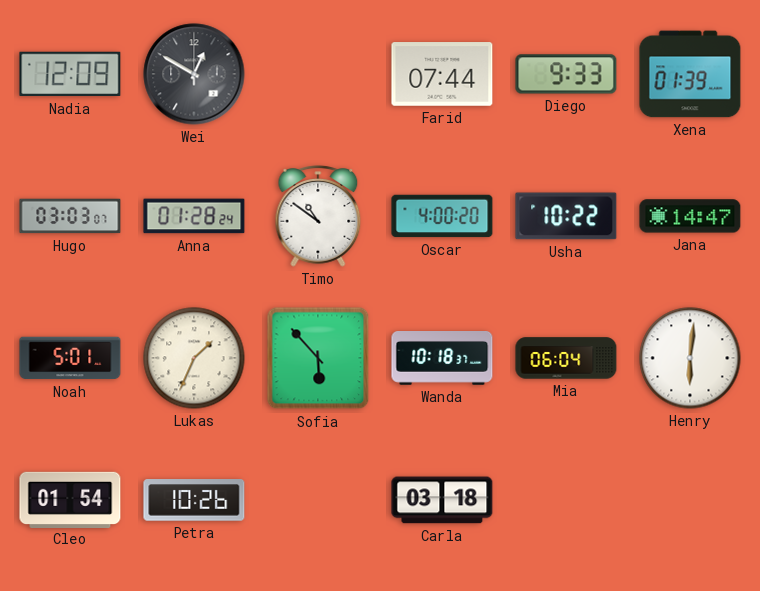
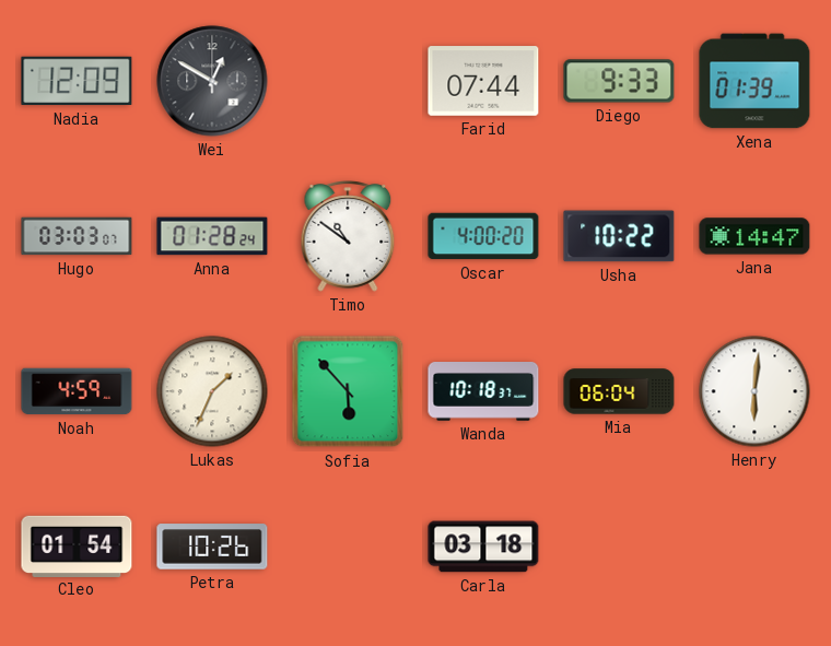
Noah: 5:01 -> 4:59 (77, 391)
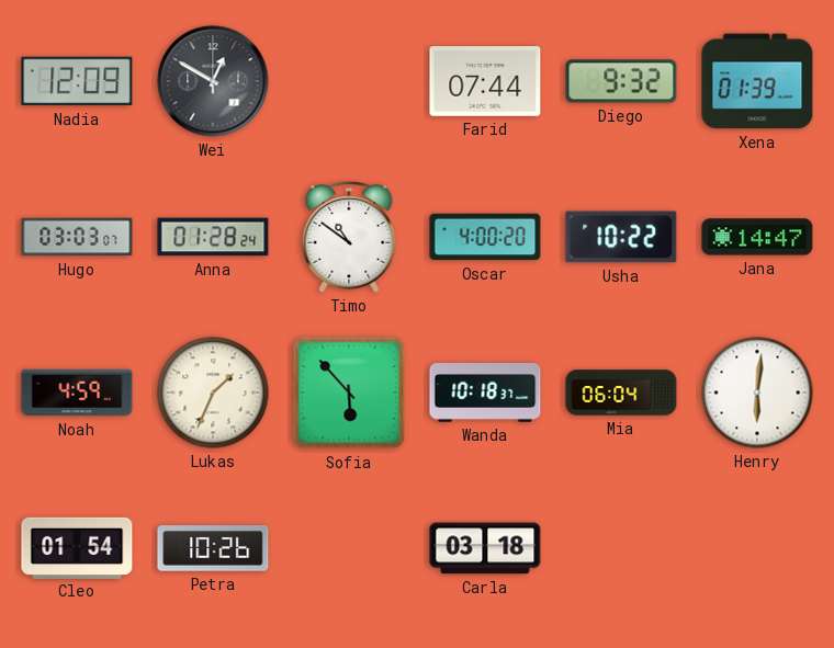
Diego: 9:33 -> 9:32 (621, 81)
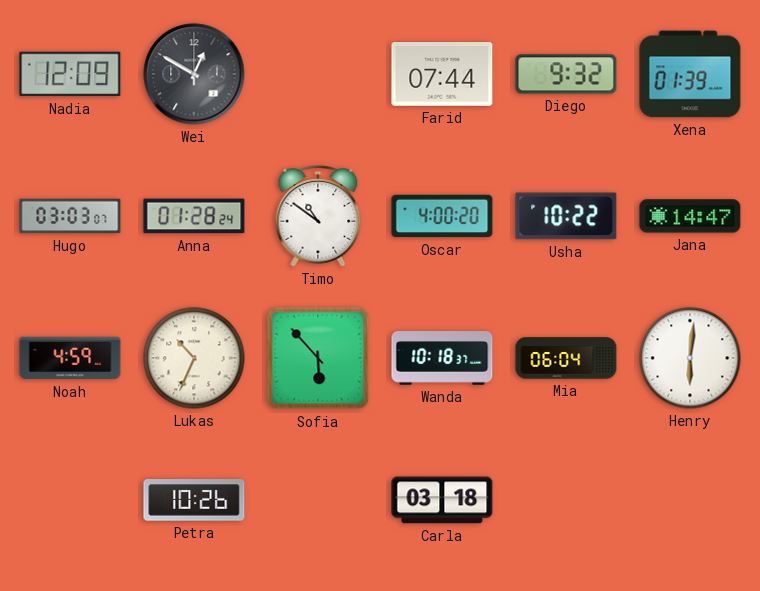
Lukas: 1:34 -> 10:34 (194, 358)
Cleo: 01:54 -> none (77, 547)
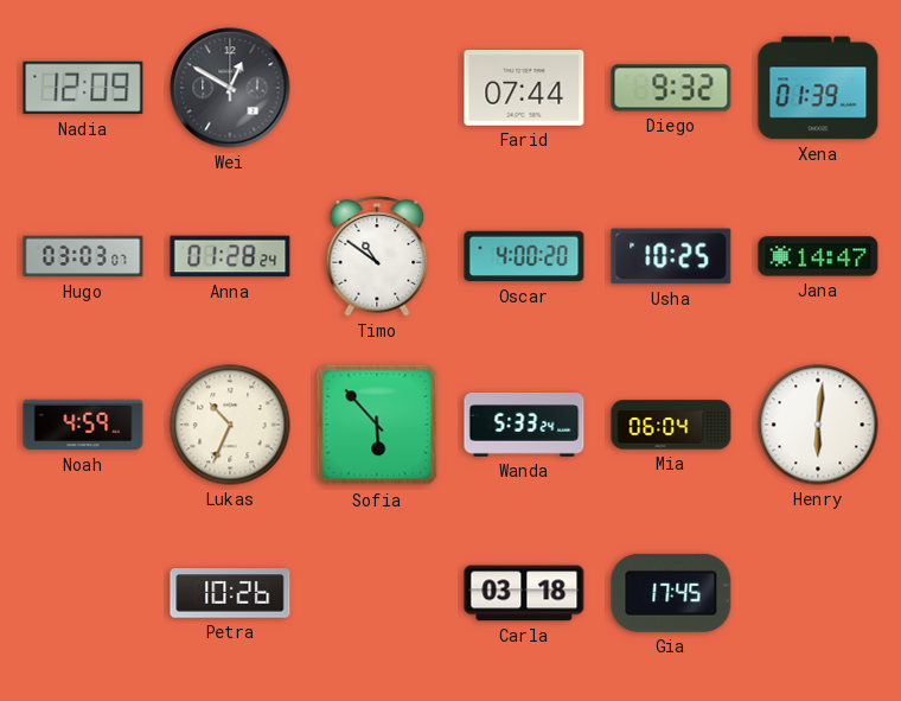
Usha: 10:22 -> 10:25 (671, 256)
Wanda: 10:18 -> 5:33 (524, 425)
Gia: none -> 17:45 (671, 593)
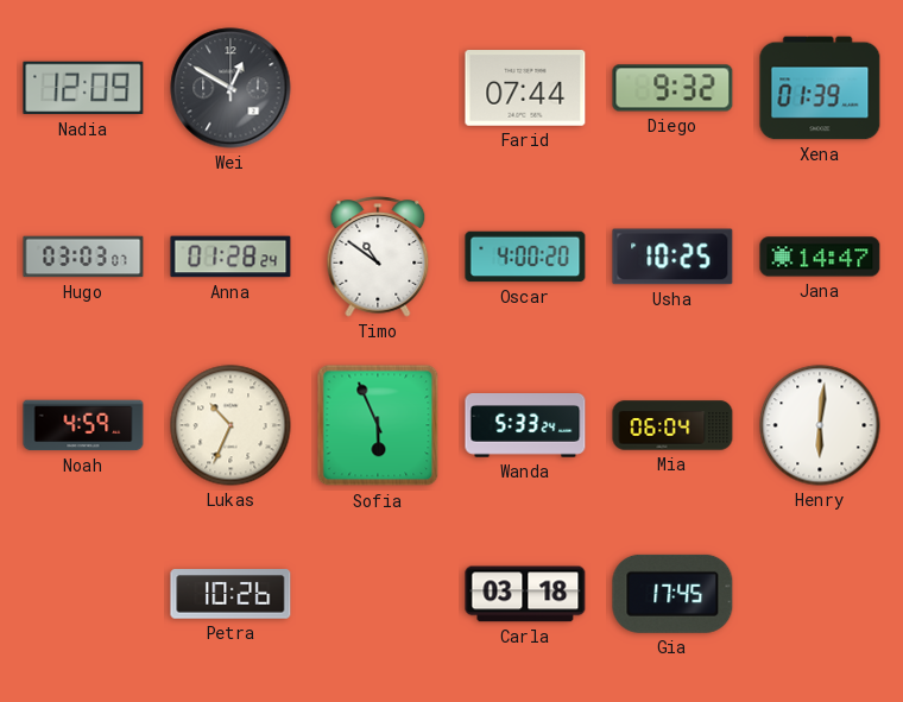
Sofia: 5:53 -> 5:56 (378, 425)
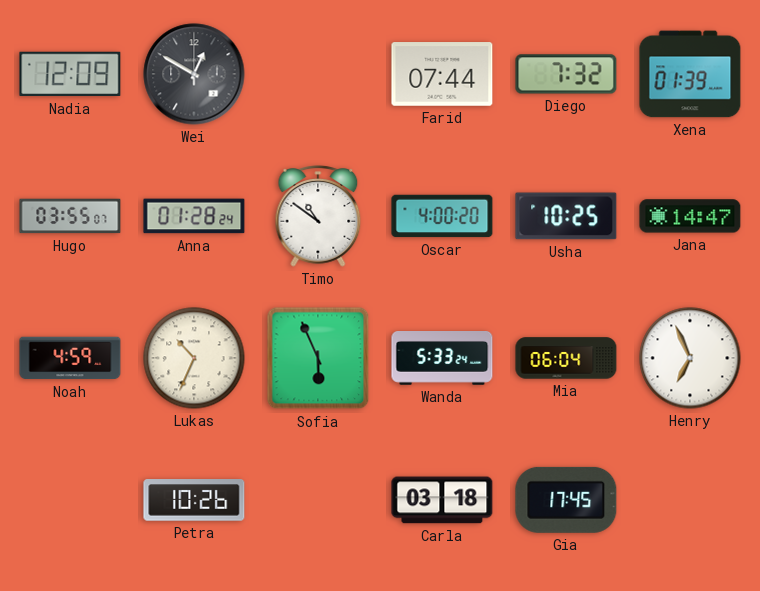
Diego: 9:32 -> 7:32 (566, 74)
Hugo: 03:03 -> 03:55 (70, 216)
Henry: 6:01 -> 6:56 (690, 358)
